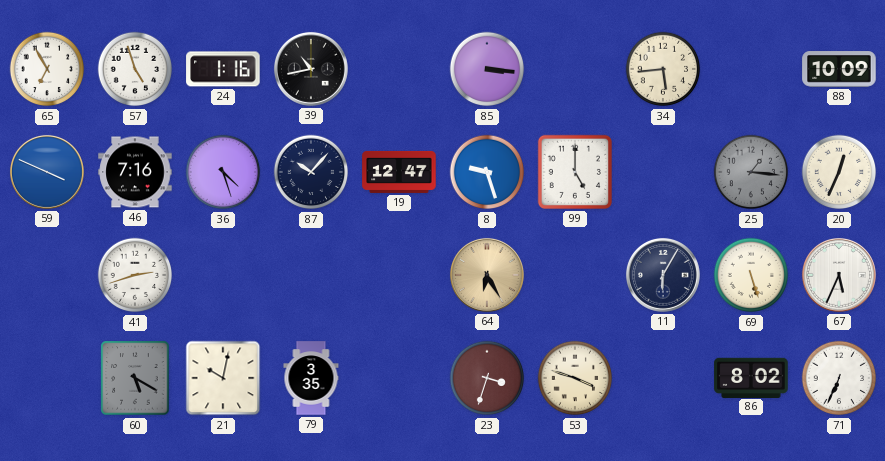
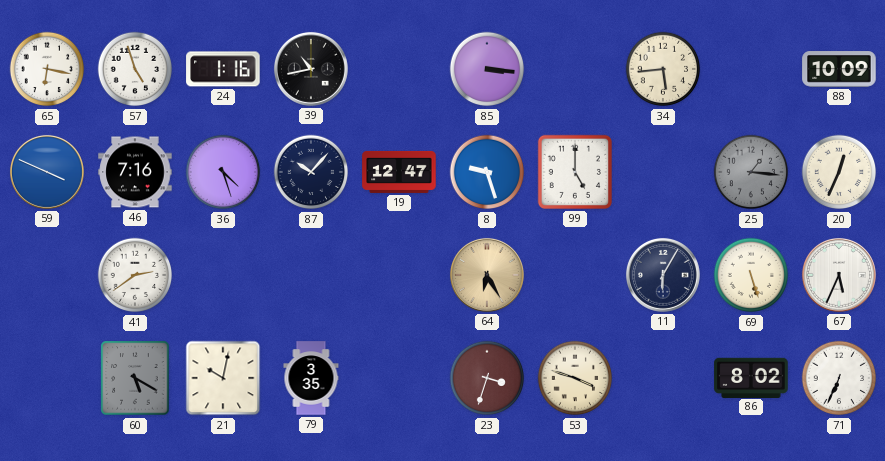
65: 6:55 -> 6:17 (47, 69)
41: 2:42 -> 2:39 (135, 275)
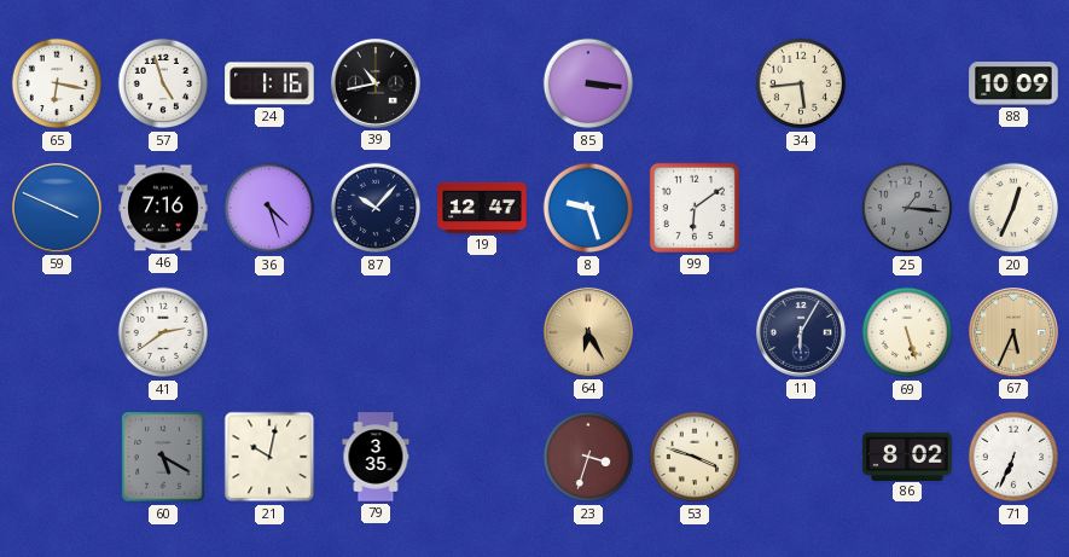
99: 5:00 -> 6:09 (695, 208)
67 dial: white -> champagne (1013, 332)
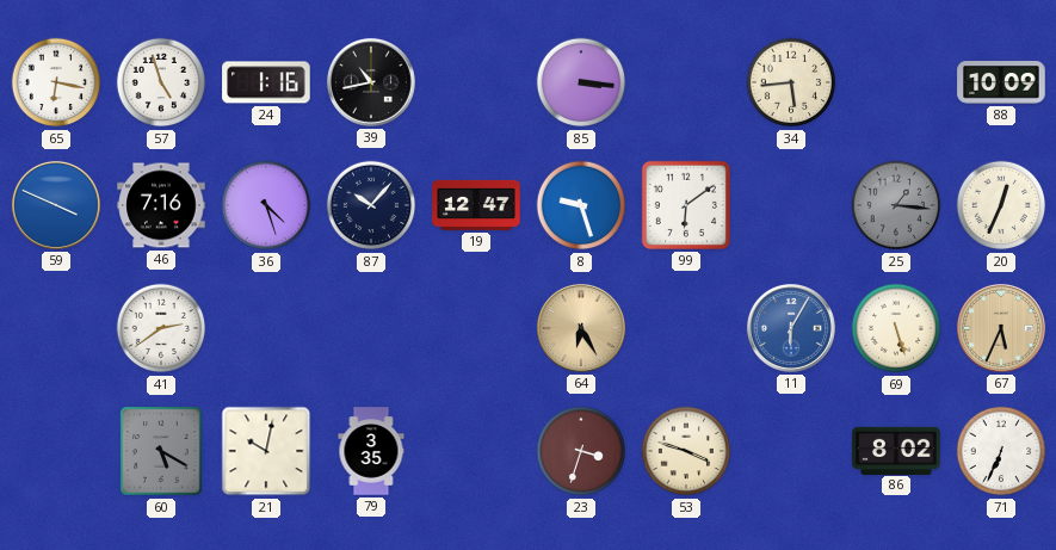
11 dial: navy -> blue (791, 328)
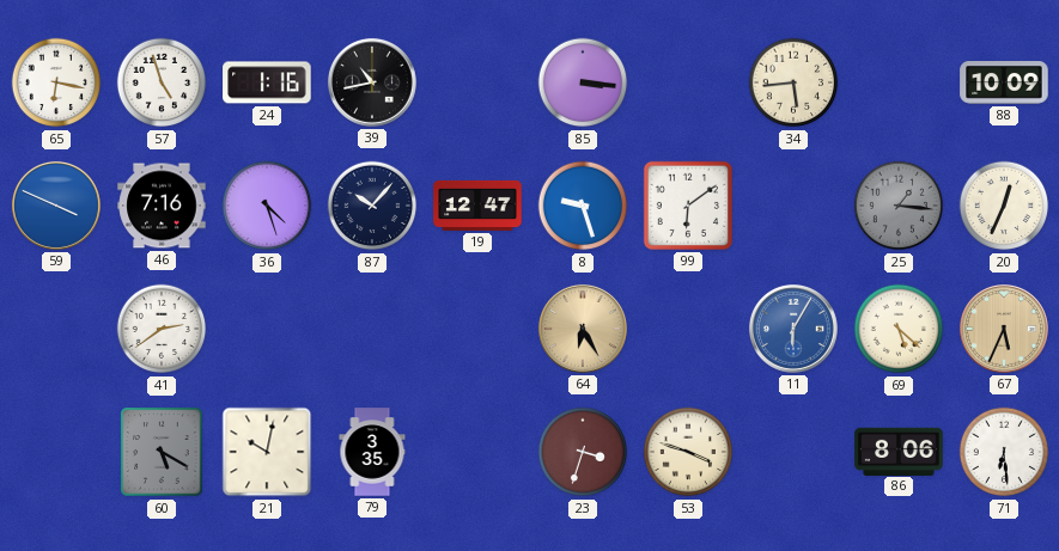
69: 5:27 -> 5:22 (899, 329)
86: 8:02 -> 8:06 (899, 451)
71: 6:34 -> 6:29 (1004, 452)
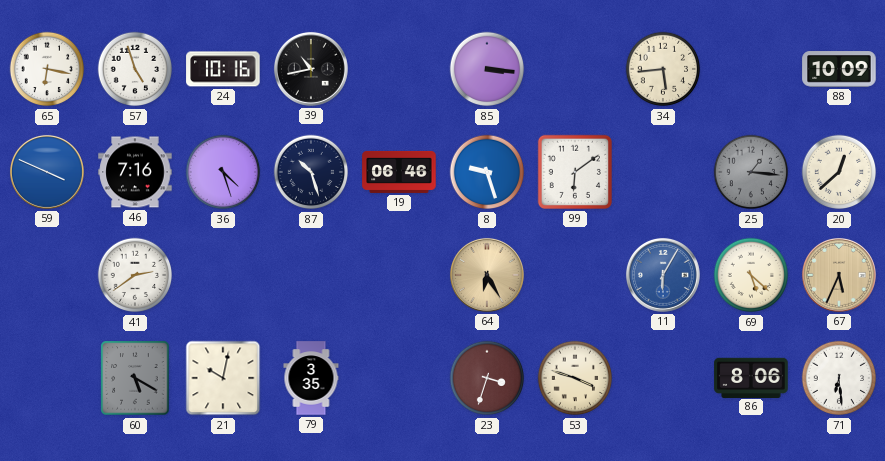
24: 1:16 -> 10:16 (223, 69)
87: 10:07 -> 10:27 (311, 172)
19: 12:47 -> 06:46 (399, 172)
20: 12:34 -> 12:38 (839, 172)
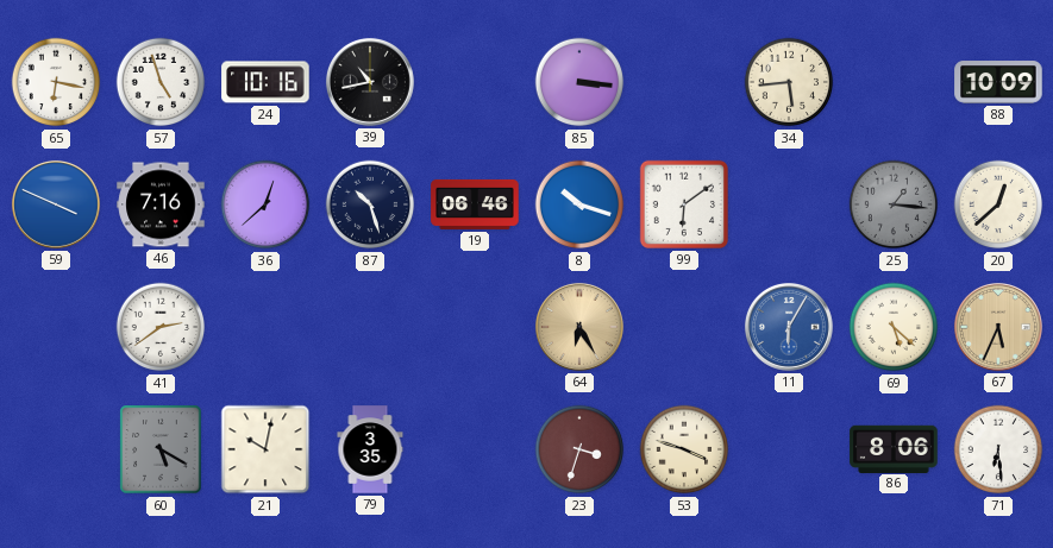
36: 4:27 -> 12:38 (265, 204)
8: 9:27 -> 10:18 (579, 204)
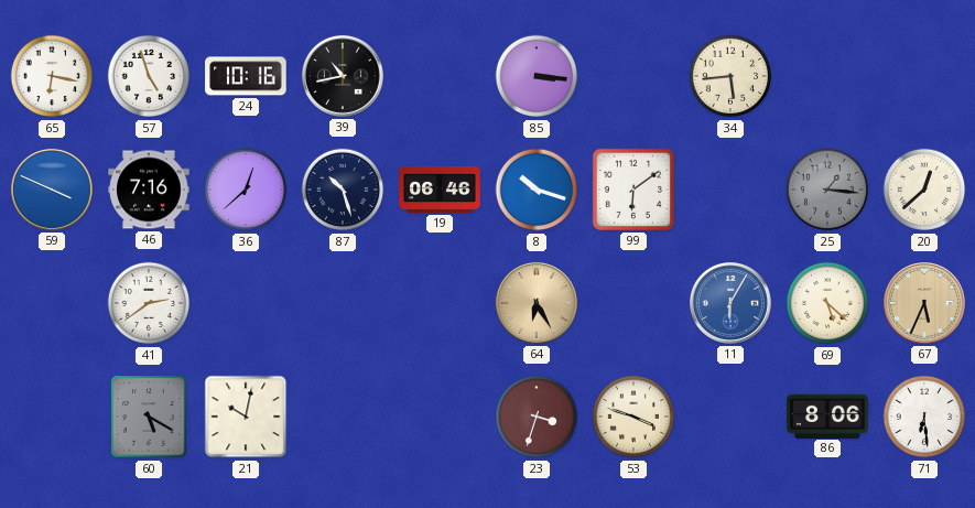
88: 10:09 -> none (998, 82)
79: 3:35 -> none (370, 449)
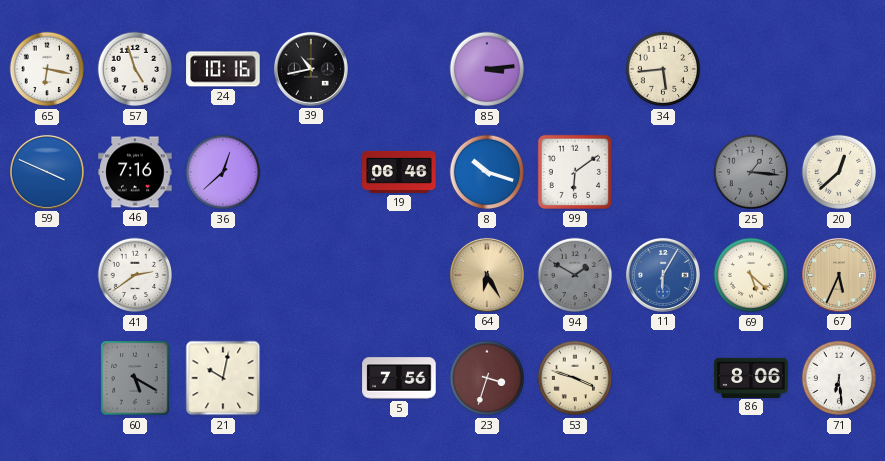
85: 3:16 -> 3:14 (487, 69)
87: 10:27 -> none (343, 190)
94: none -> 1:50 (575, 275)
5: none -> 7:56 (399, 378)
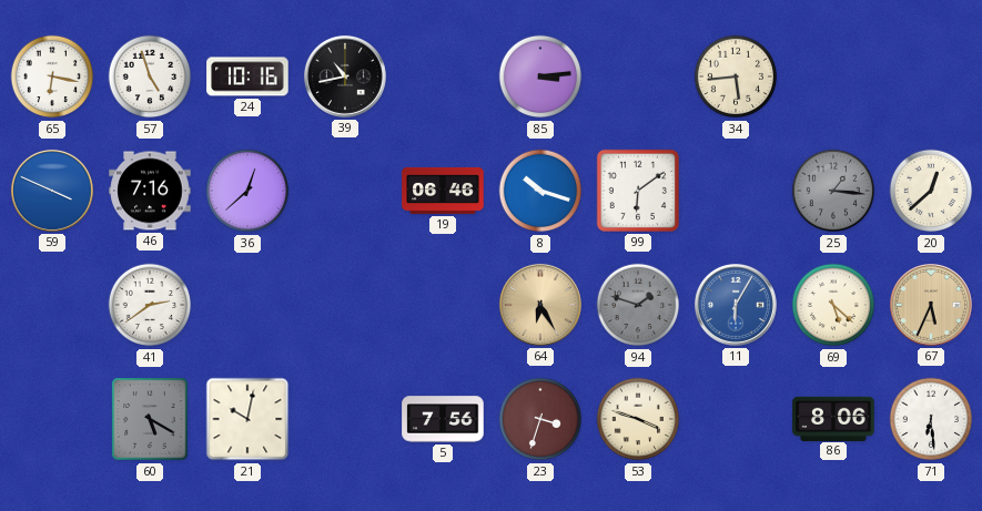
94: 1:50 -> 1:48 (638, 305)
